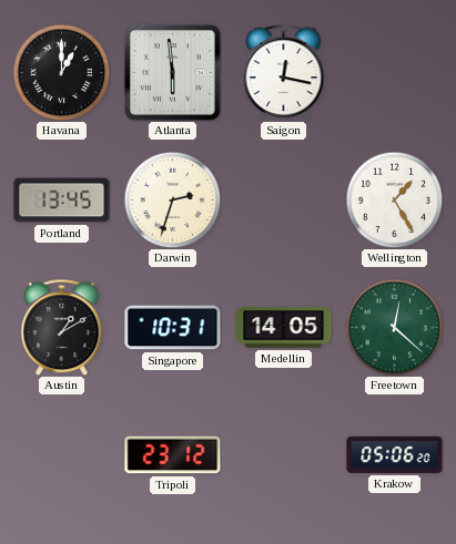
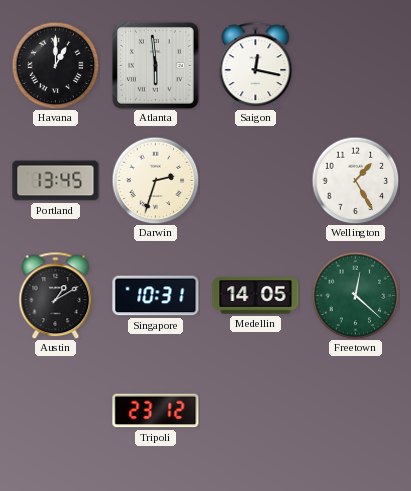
Krakow: 05:06 -> none (395, 454)
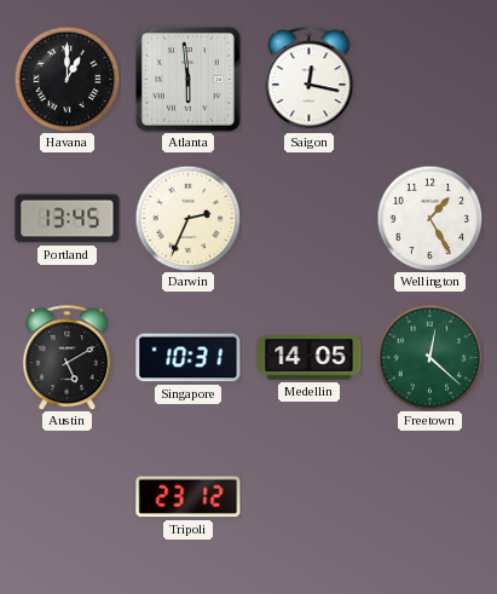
Darwin: 2:33 -> 2:34 (187, 218)
Austin: 1:10 -> 5:10 (68, 357)
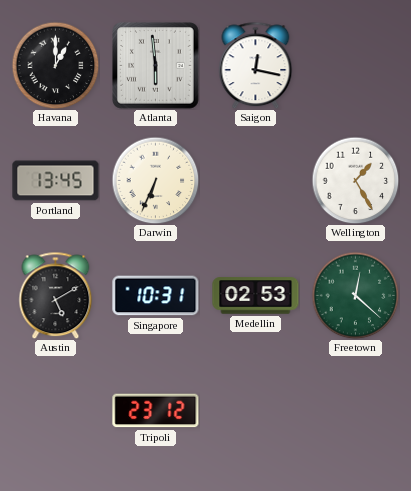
Darwin: 2:34 -> 6:34 (155, 180)
Medellin: 14:05 -> 02:53 (256, 296)
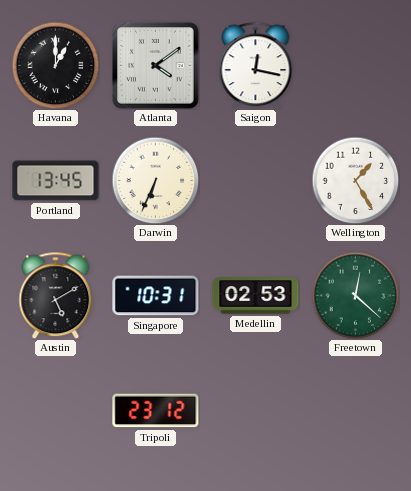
Atlanta: 5:59 -> 4:09 (156, 66)
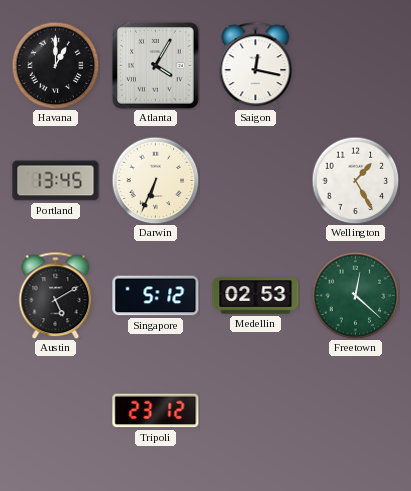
Atlanta: 4:09 -> 4:05 (156, 66)
Singapore: 10:31 -> 5:12 (156, 296)
